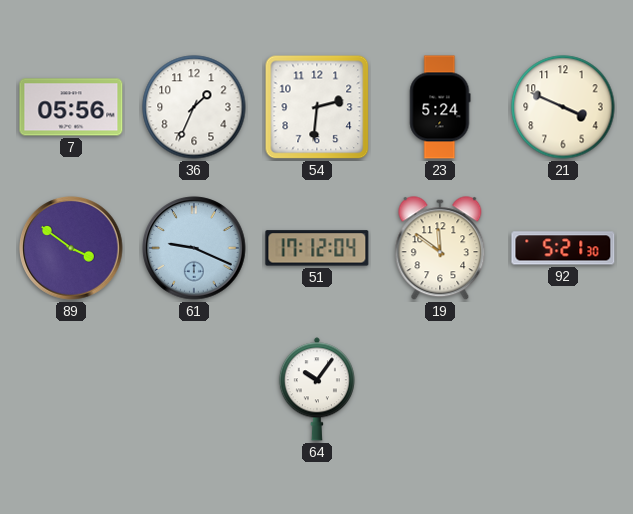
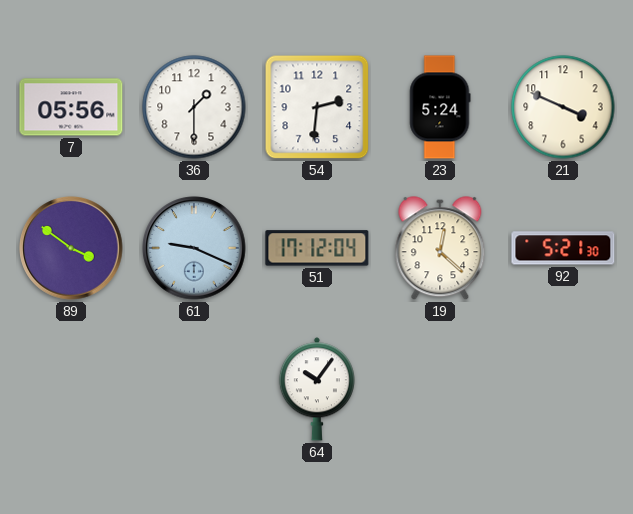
36: 1:34 -> 1:30 (194, 107)
19: 11:51 -> 12:22 (440, 249)
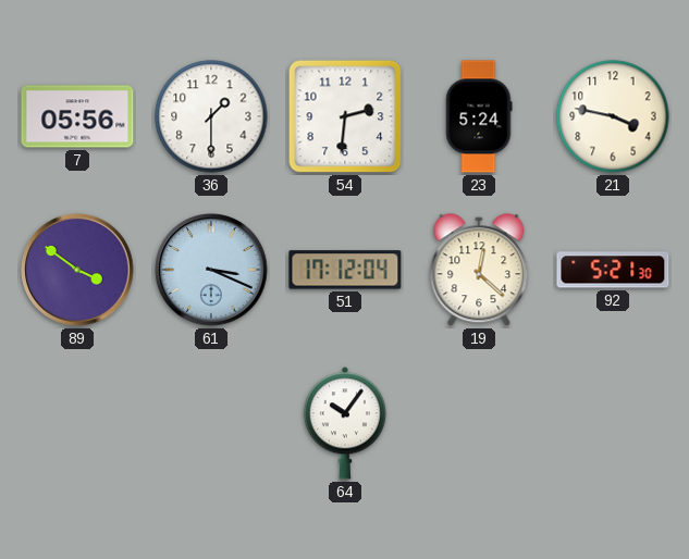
21: 3:49 -> 3:47 (613, 116)
61: 9:19 -> 3:19 (211, 270)
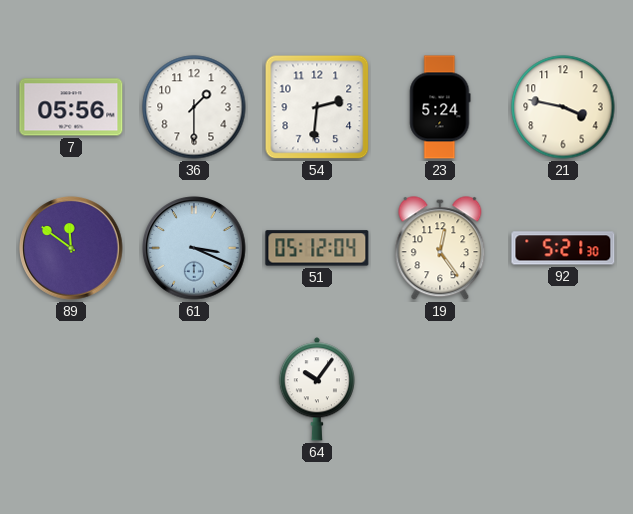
89: 3:51 -> 11:51 (71, 248)
51: 17:12 -> 05:12 (317, 248)
19: 12:22 -> 12:24 (440, 249)
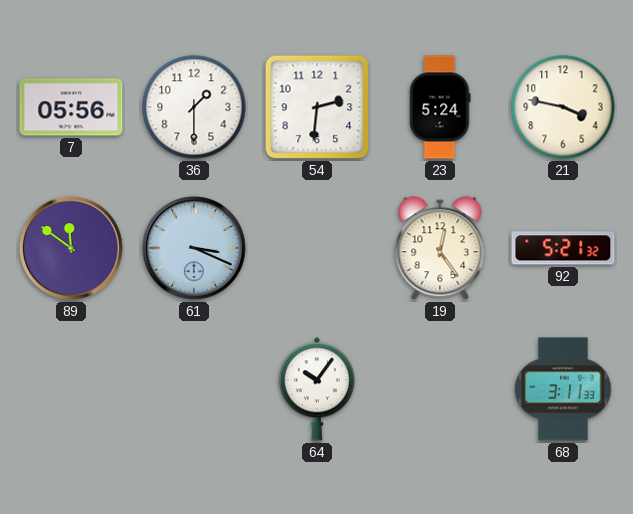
51: 05:12 -> none (317, 248)
92: 5:21:30 -> 5:21:32 (563, 248)
68: none -> 3:11 (563, 389)
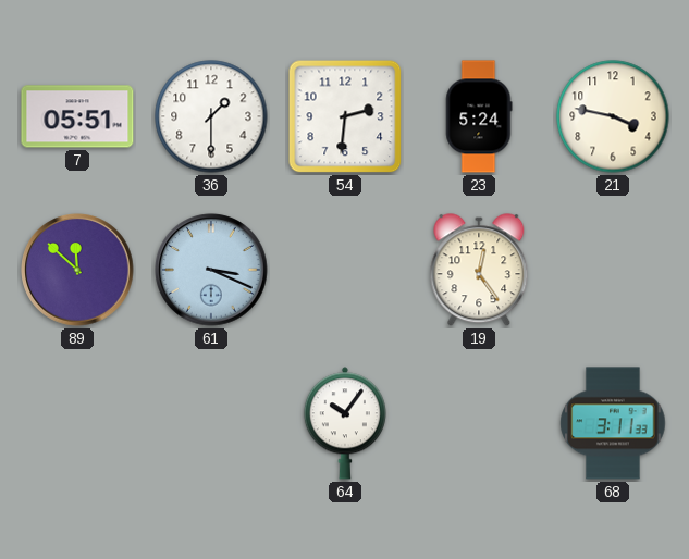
7: 05:56 -> 05:51 (77, 116)
89: 11:51 -> 11:52 (77, 270)
92: 5:21 -> none (563, 248)
